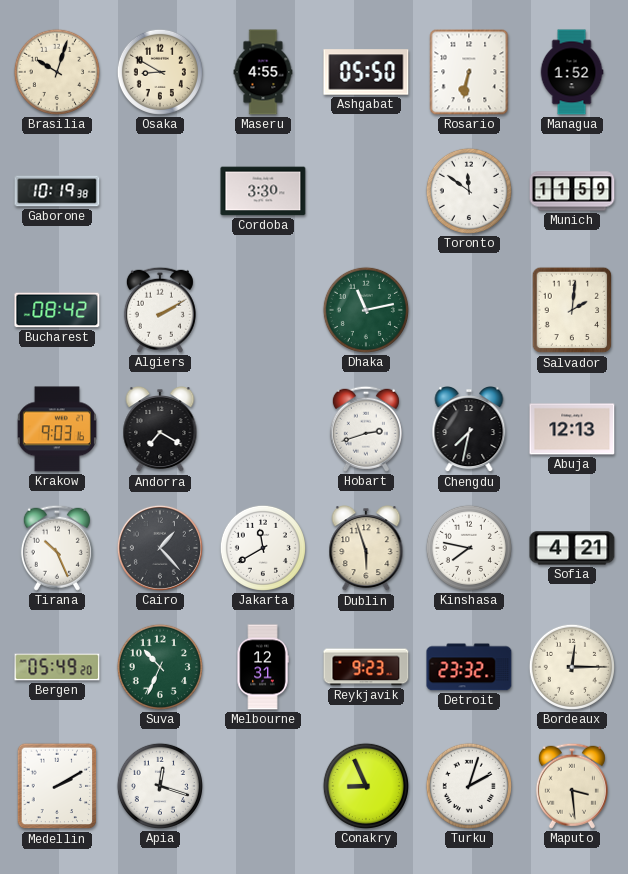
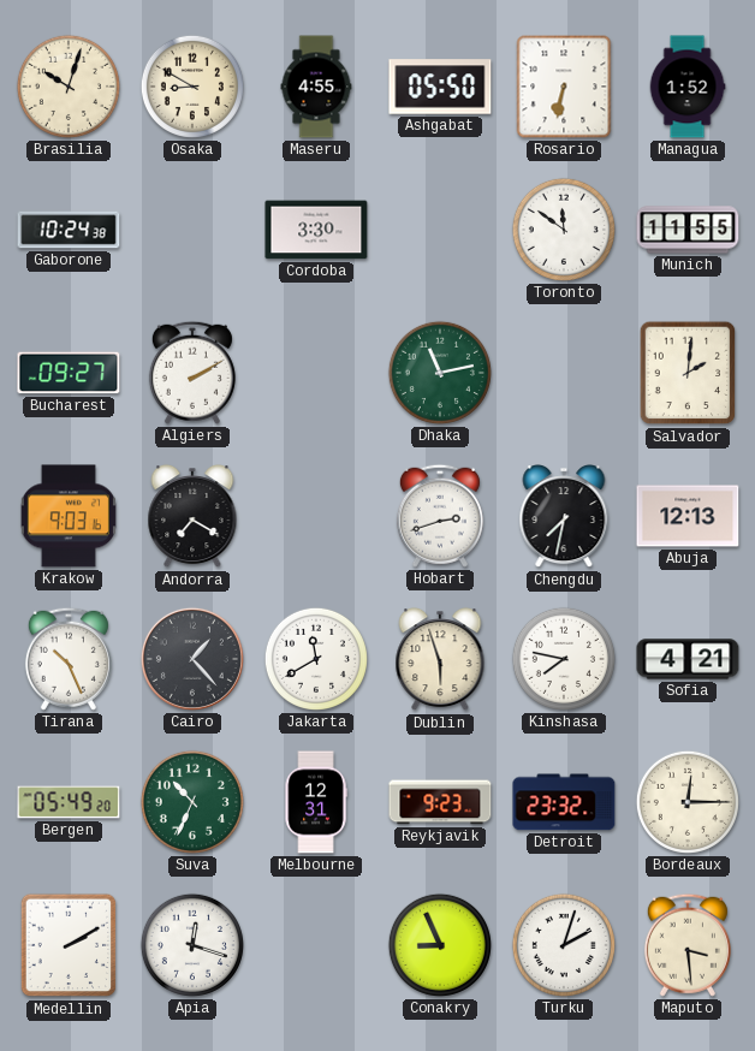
Gaborone: 10:19 -> 10:24 (69, 230)
Munich: 11:59 -> 11:55 (688, 230)
Bucharest: 08:42 -> 09:27 (69, 373)
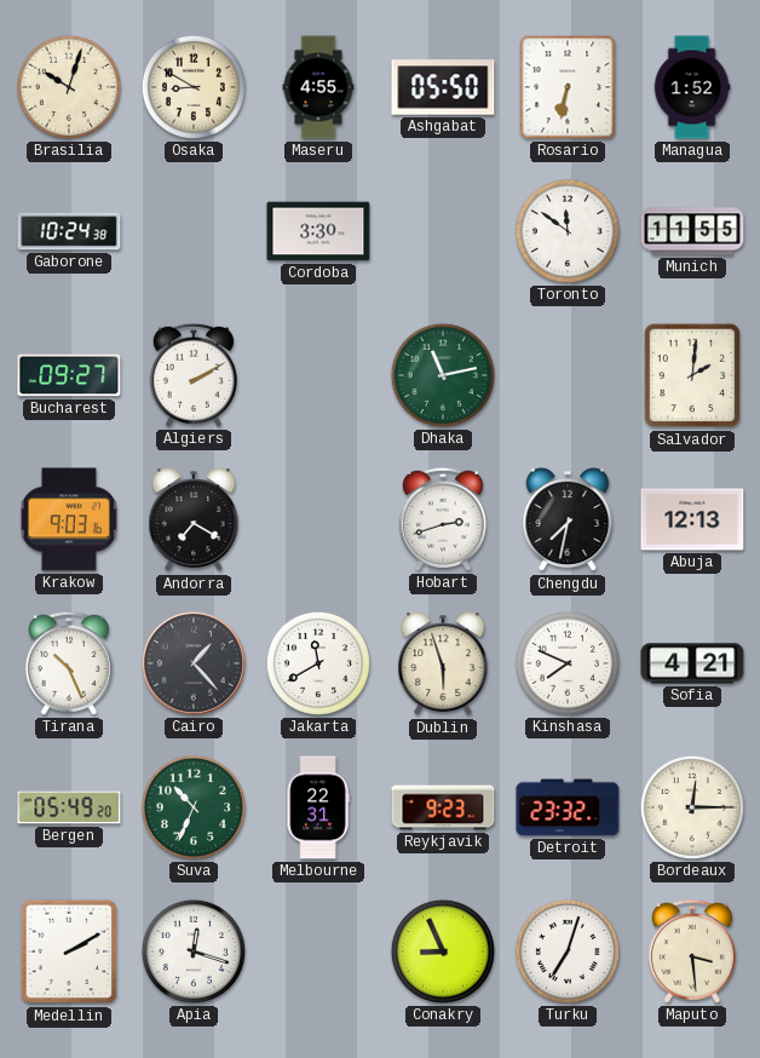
Kinshasa: 7:47 -> 7:49 (568, 663)
Melbourne: 12:31 -> 22:31 (318, 807)
Turku: 2:03 -> 7:03 (568, 951)
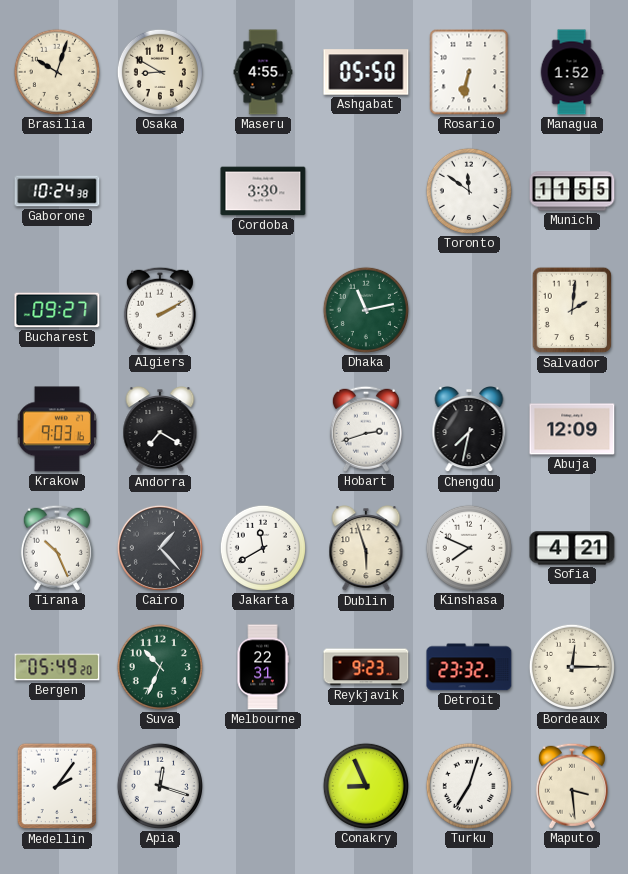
Abuja: 12:13 -> 12:09 (572, 429)
Medellin: 2:10 -> 2:06 (57, 786)
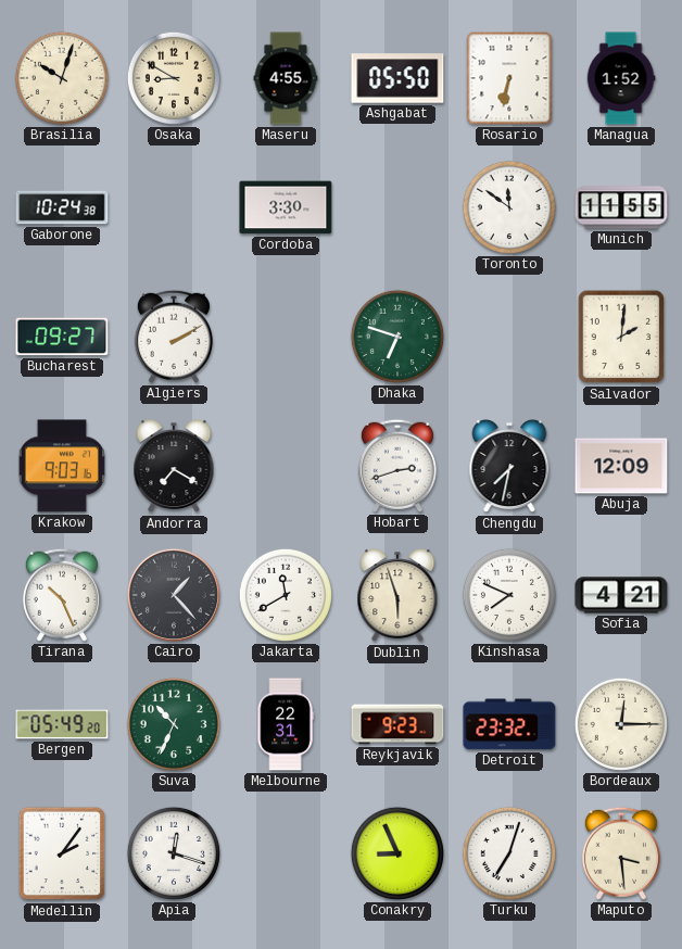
Dhaka: 11:13 -> 6:48 (397, 337)
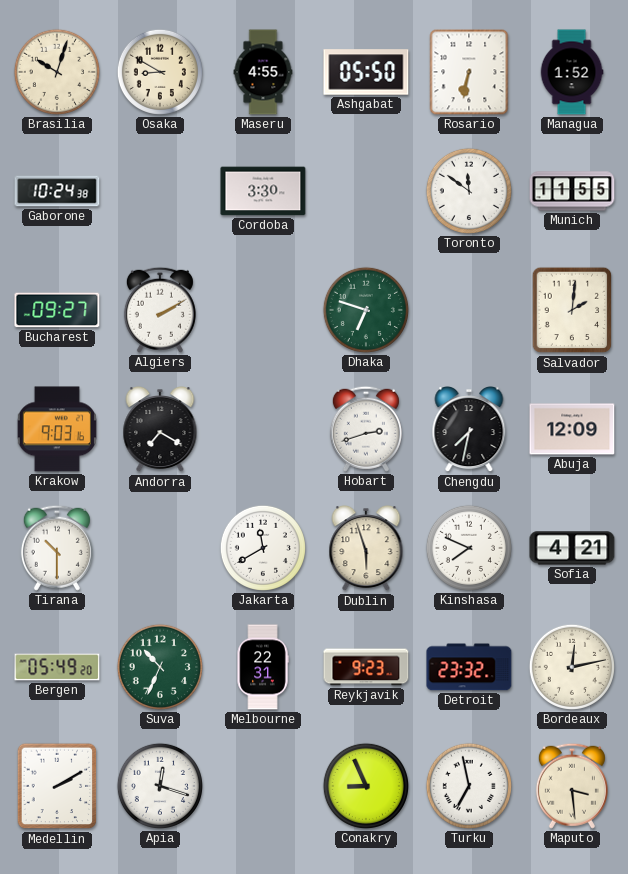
Tirana: 10:26 -> 10:30 (57, 548)
Cairo: 1:23 -> none (174, 595)
Bordeaux: 12:15 -> 12:13 (572, 667)
Medellin: 2:06 -> 2:10 (57, 786)
Turku: 7:03 -> 6:58 (469, 786)
